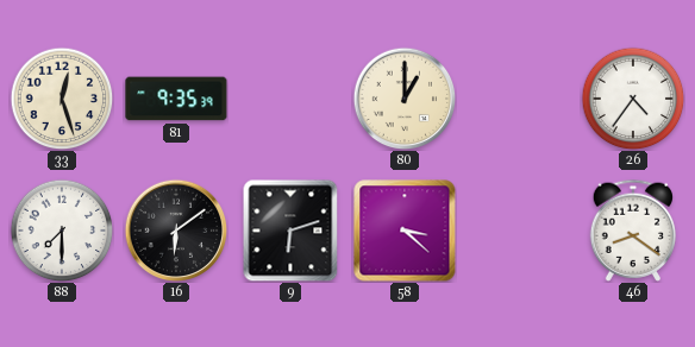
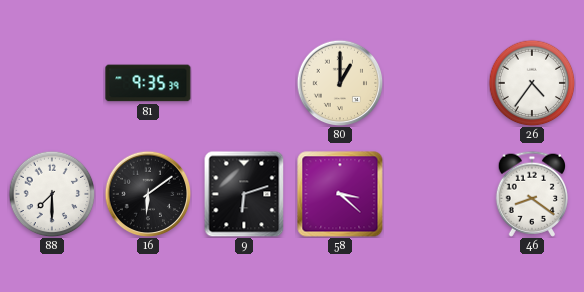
33: 12:27 -> none (62, 99)
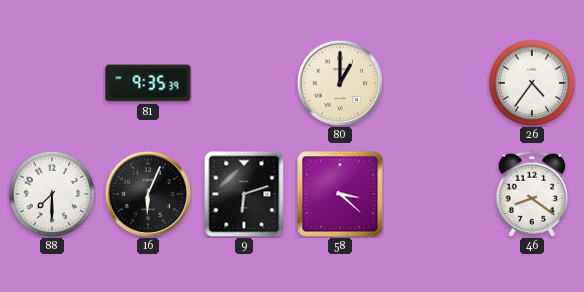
16: 6:09 -> 6:04 (148, 194)
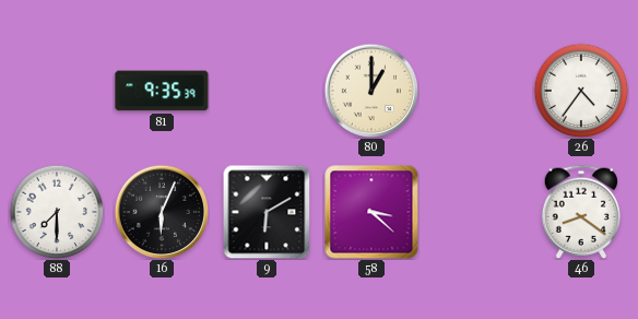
9: 6:12 -> 6:10 (267, 212)
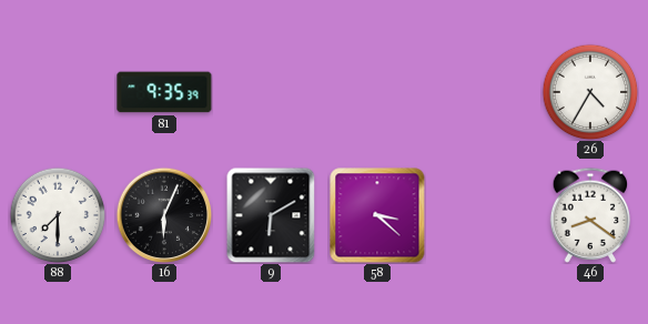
80: 1:00 -> none (371, 91)
26: 4:36 -> 4:35 (590, 92)
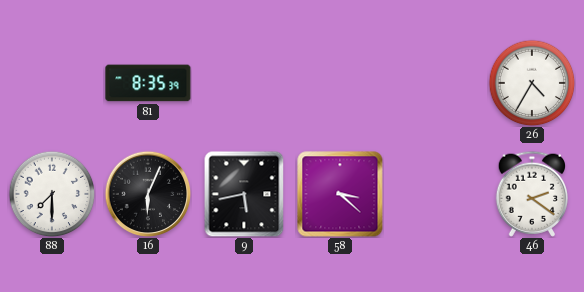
81: 9:35 -> 8:35 (148, 83)
9: 6:10 -> 5:43 (244, 194)
46: 8:21 -> 2:21 (531, 194)
